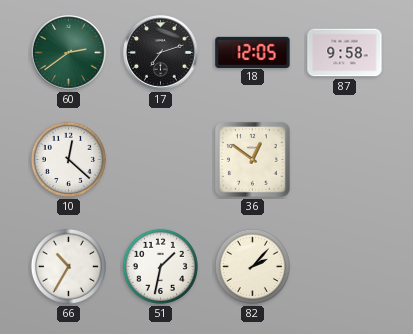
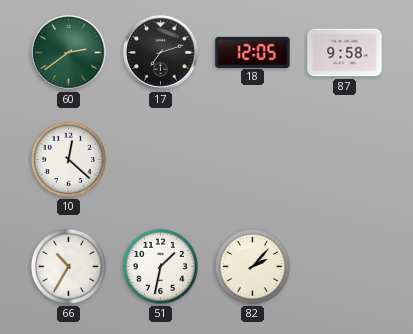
36: 12:51 -> none (253, 160)
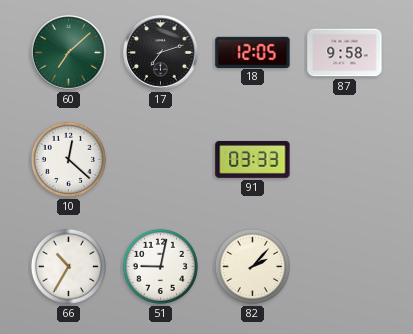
60: 2:39 -> 7:08 (69, 53)
91: none -> 03:33 (253, 159)
51: 1:32 -> 9:02 (160, 266)
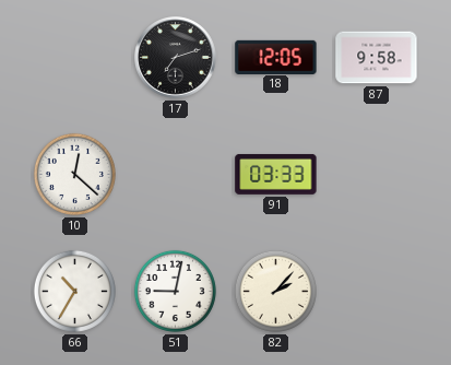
60: 7:08 -> none (69, 53)
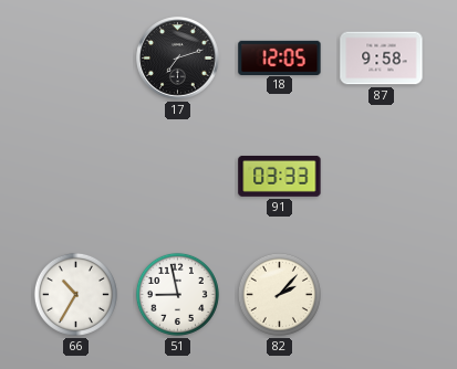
10: 12:22 -> none (74, 174)
51: 9:02 -> 8:58 (177, 294)
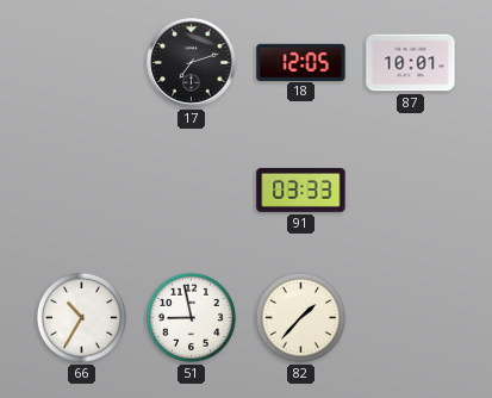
87: 9:58 -> 10:01 (411, 63)
82: 2:07 -> 1:37 (300, 317)
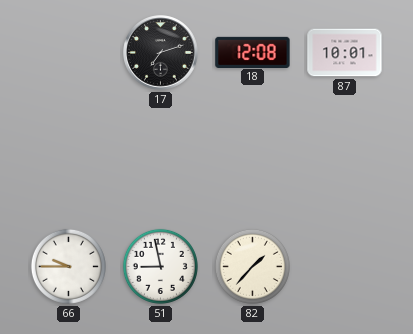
18: 12:05 -> 12:08 (253, 52)
91: 03:33 -> none (301, 189)
66: 10:35 -> 9:45 (68, 266)
